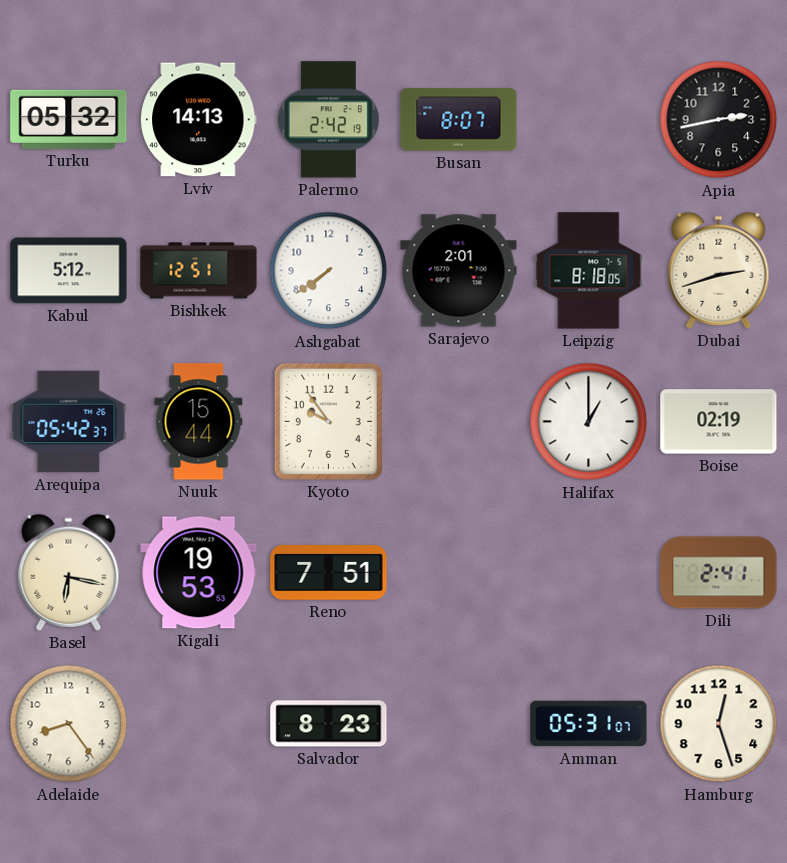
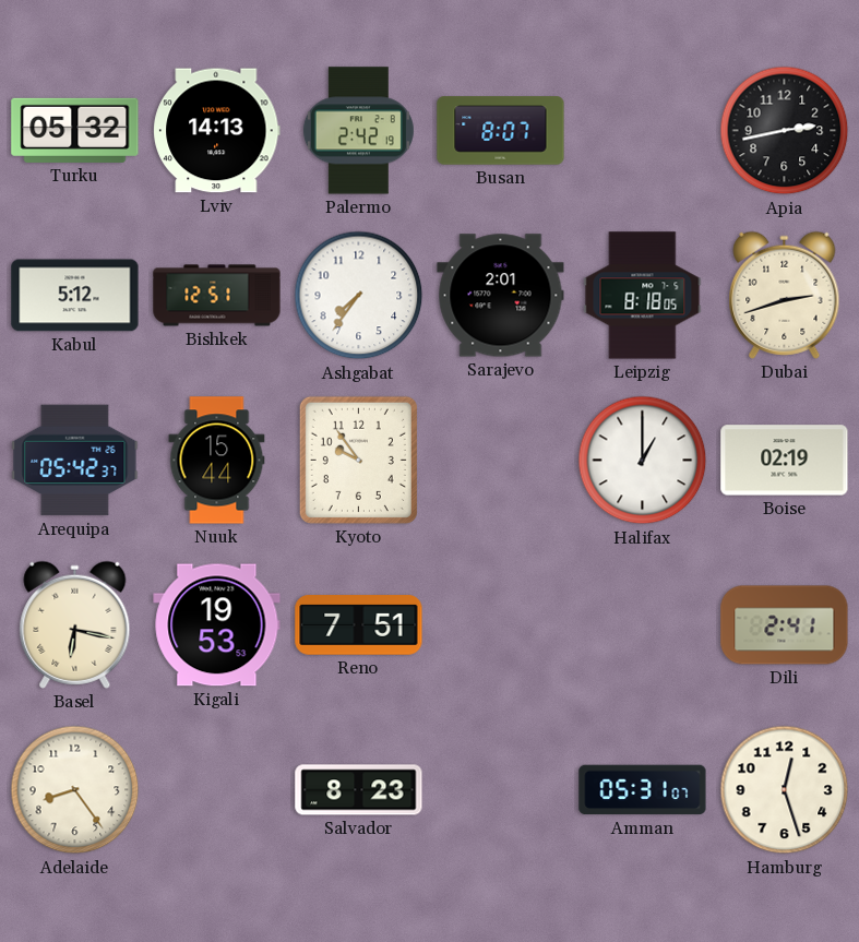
Ashgabat: 7:39 -> 7:36 (359, 296)
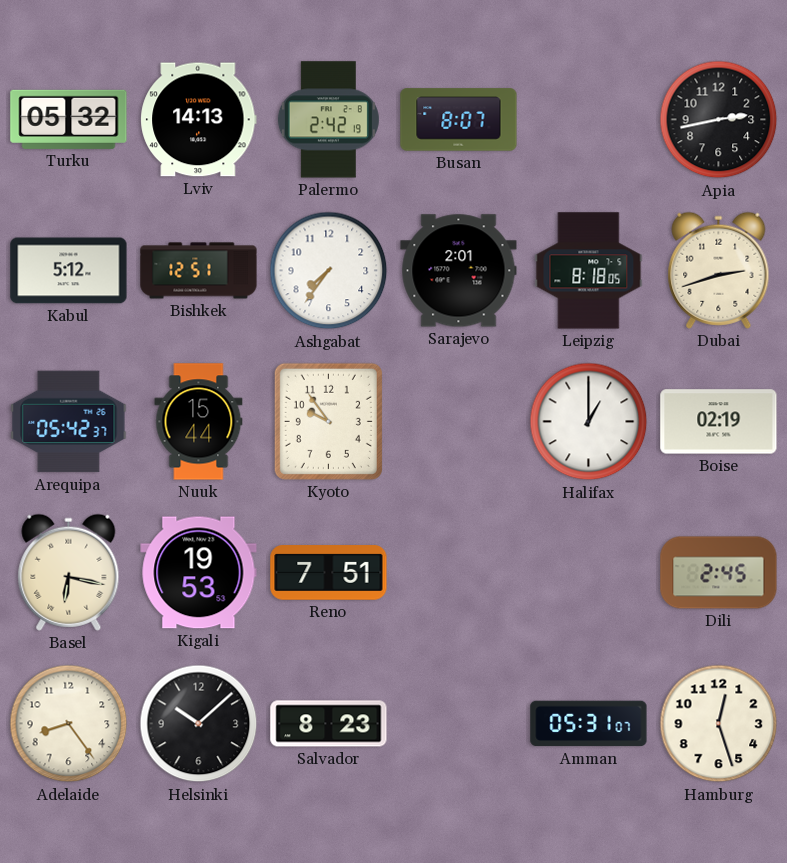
Dili: 2:41 -> 2:45 (719, 573)
Helsinki: none -> 10:08 (199, 724)
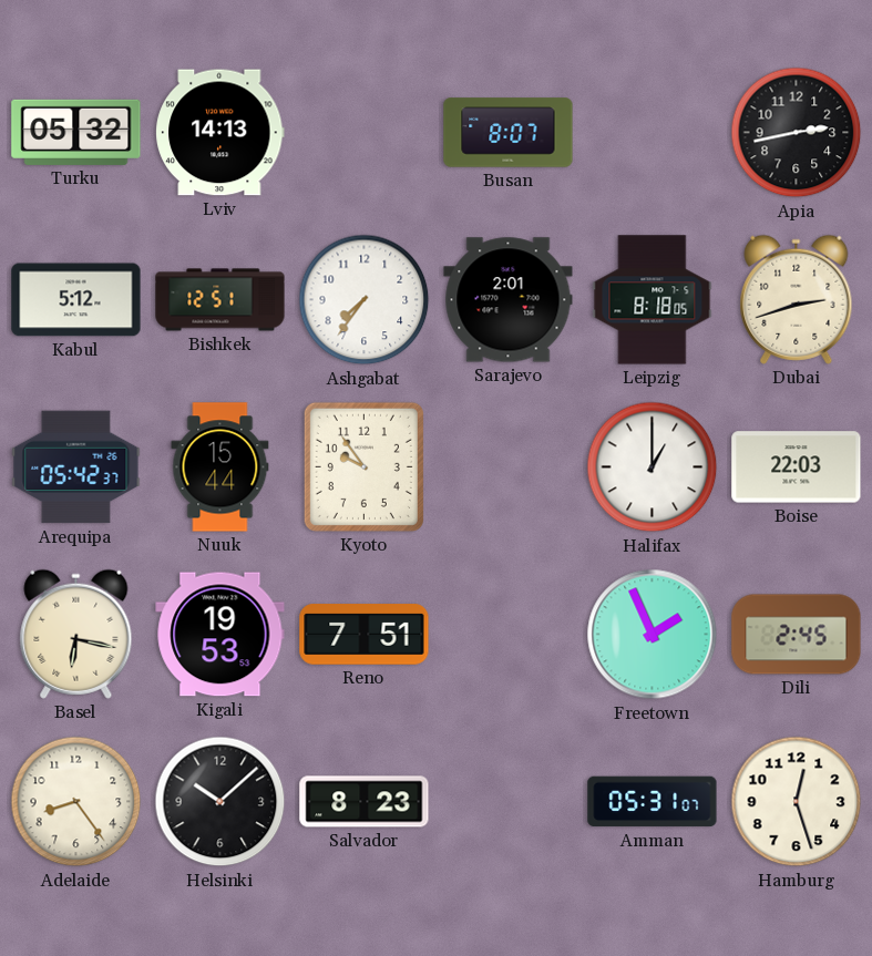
Palermo: 2:42 -> none (328, 120)
Boise: 02:19 -> 22:03 (797, 467)
Freetown: none -> 1:56 (653, 635)
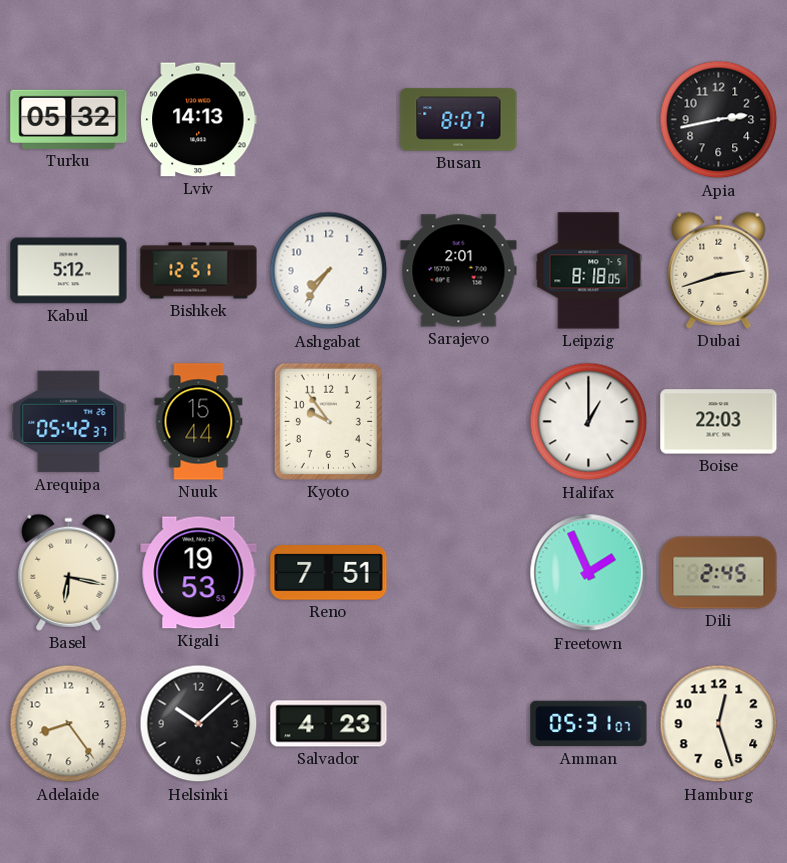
Salvador: 8:23 -> 4:23 (329, 724)
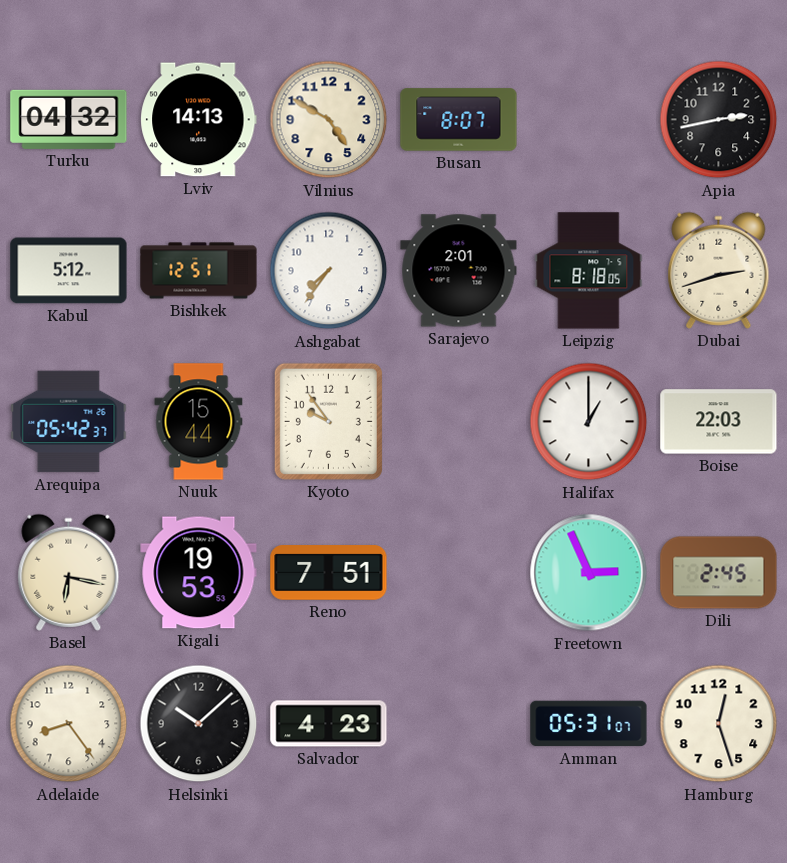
Turku: 05:32 -> 04:32 (69, 119)
Vilnius: none -> 4:50 (329, 120)
Freetown: 1:56 -> 2:56 (589, 573)
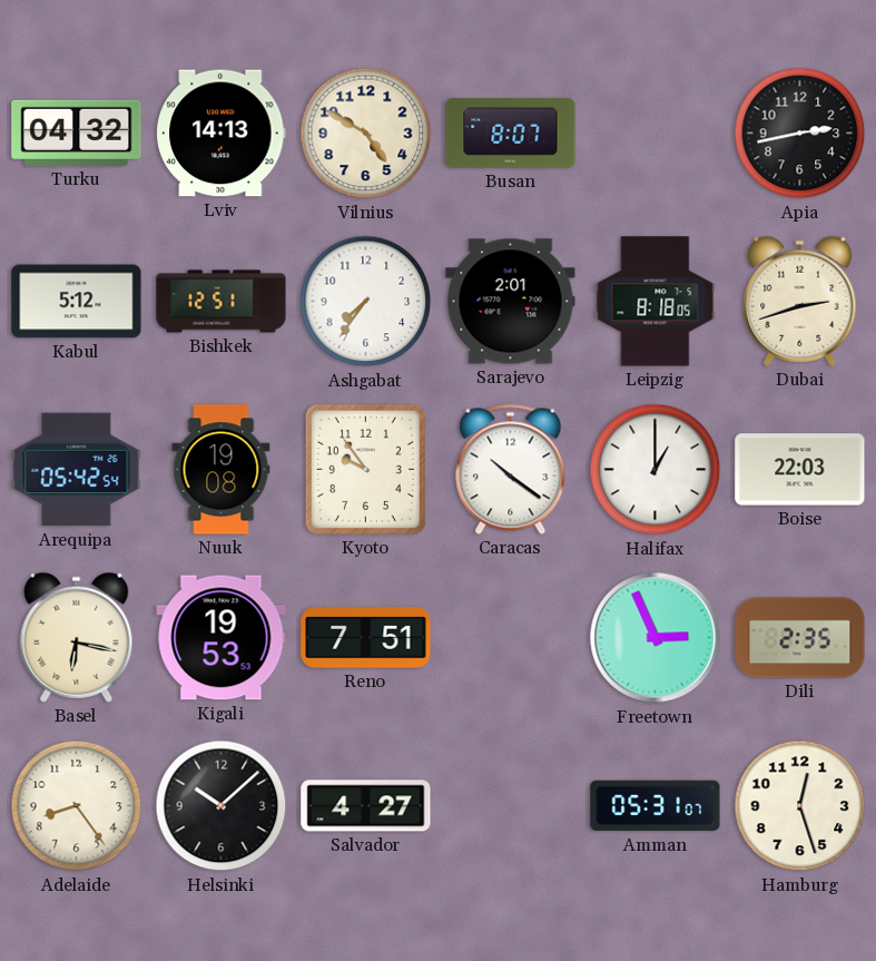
Arequipa: 05:42:37 -> 05:42:54 (77, 470)
Nuuk: 15:44 -> 19:08 (222, 470)
Caracas: none -> 10:21 (511, 469)
Dili: 2:45 -> 2:35 (800, 638)
Salvador: 4:23 -> 4:27 (366, 806)
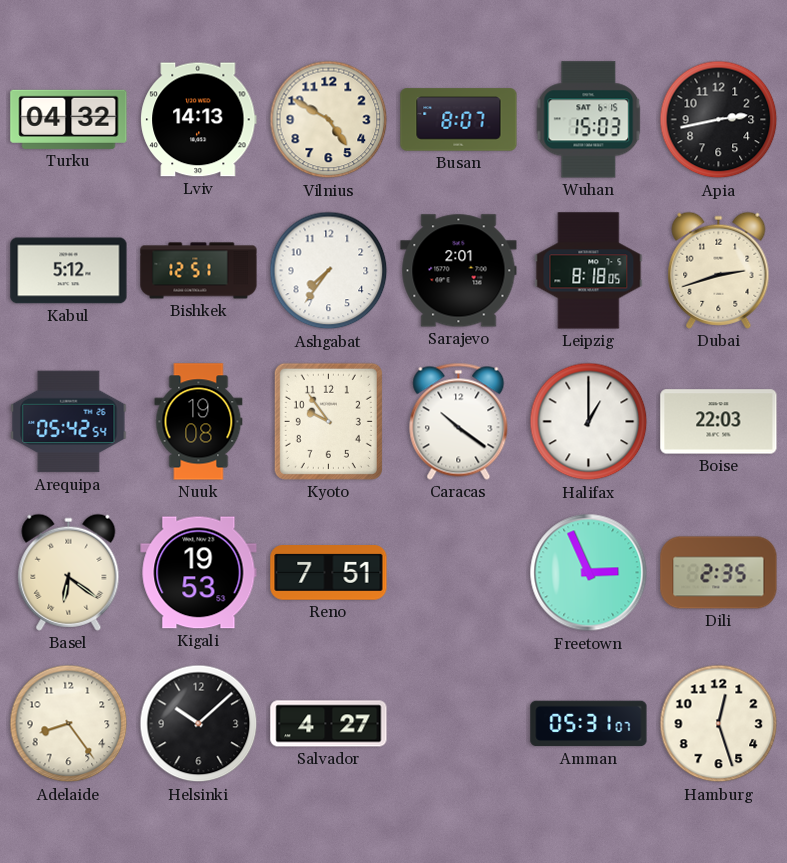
Wuhan: none -> 15:03 (589, 120)
Basel: 6:17 -> 6:21 (69, 572)
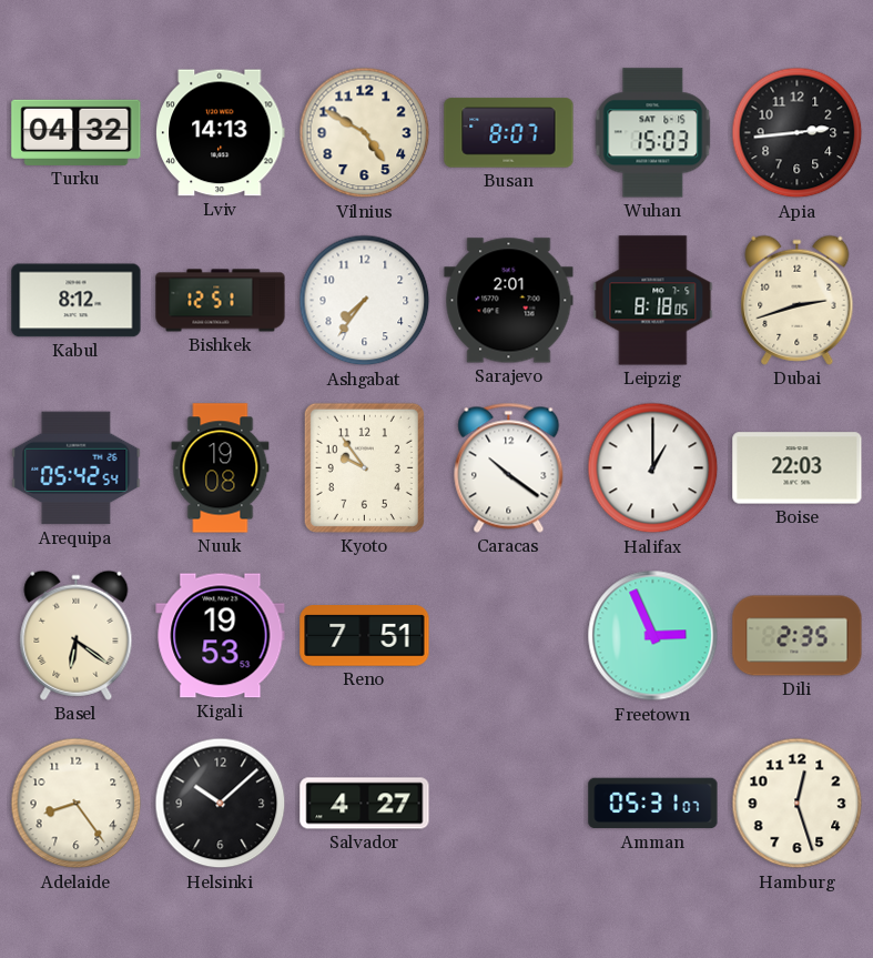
Apia: 2:43 -> 2:44 (798, 133)
Kabul: 5:12 -> 8:12 (77, 301)
